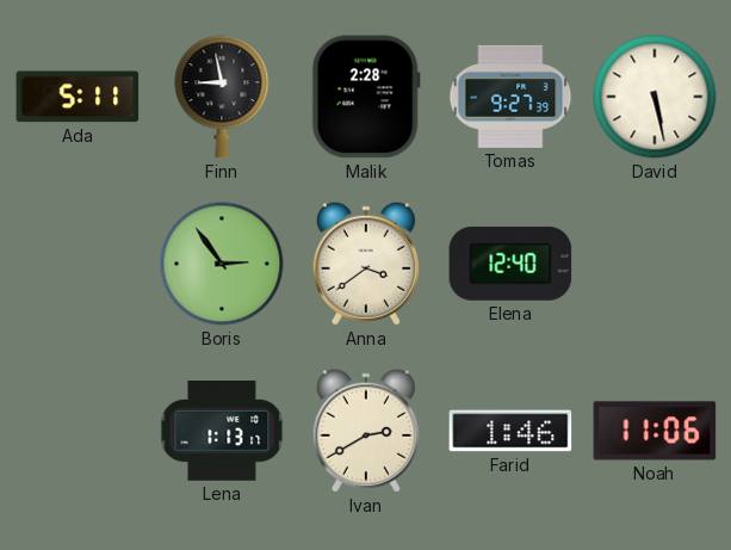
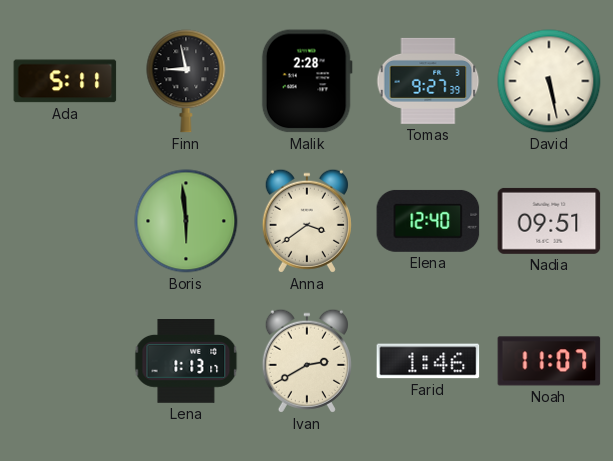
Boris: 2:54 -> 5:59 (186, 221)
Nadia: none -> 09:51 (549, 221)
Noah: 11:06 -> 11:07 (549, 361)
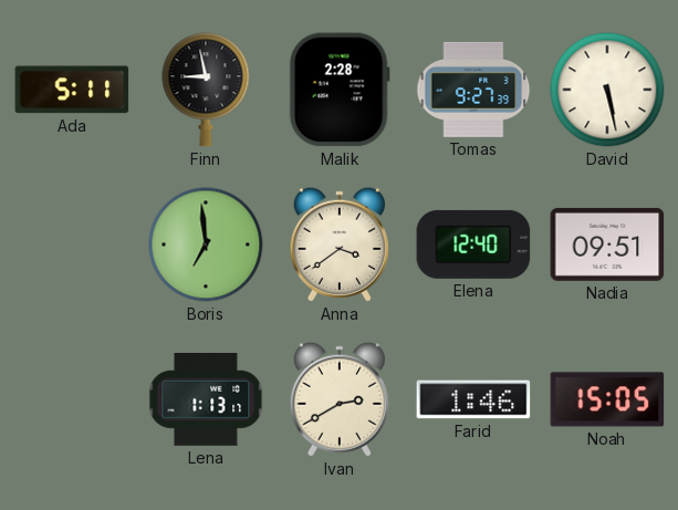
Boris: 5:59 -> 6:59 (206, 244)
Noah: 11:07 -> 15:05 (607, 399)
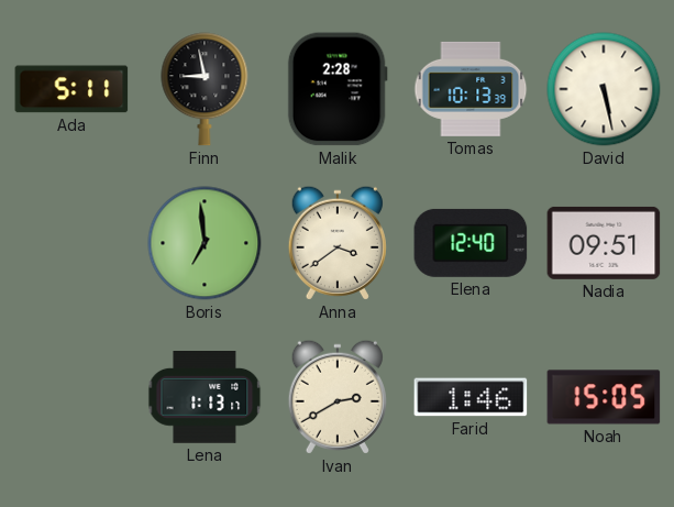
Tomas: 9:27 -> 10:13 (471, 89)
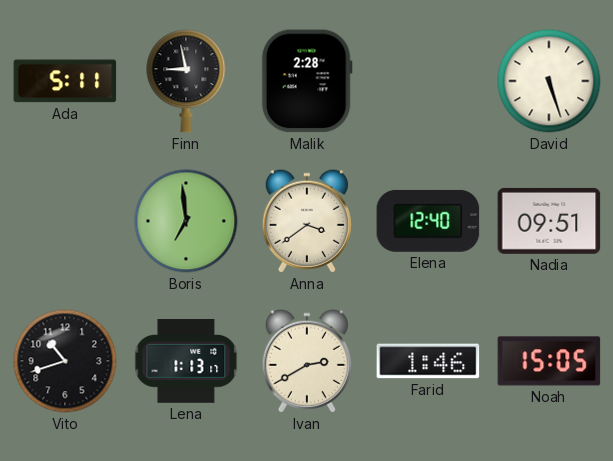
Tomas: 10:13 -> none (471, 89)
David: 5:28 -> 5:27 (549, 81)
Vito: none -> 10:42 (65, 361)
